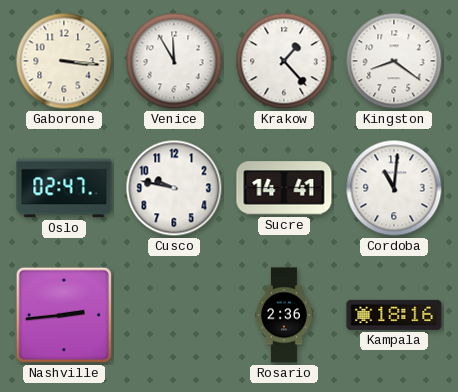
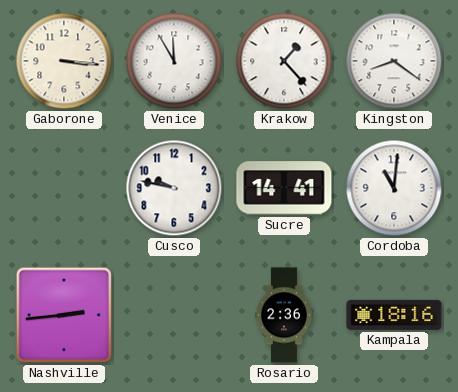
Oslo: 02:47 -> none (64, 188)
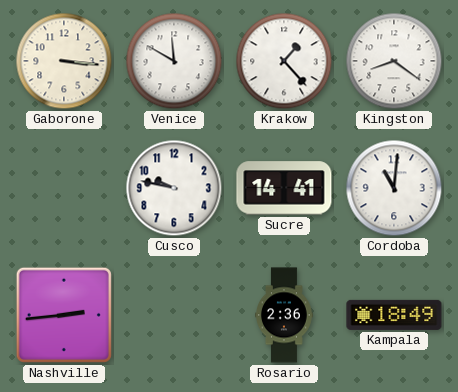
Venice: 11:55 -> 11:50 (174, 61)
Kampala: 18:16 -> 18:49 (394, 315)
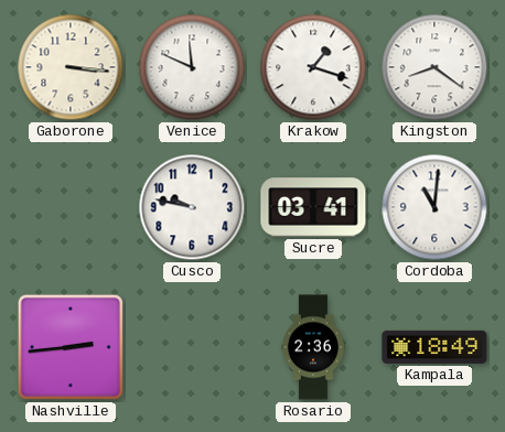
Venice: 11:50 -> 11:49 (192, 67)
Krakow: 1:23 -> 1:18 (313, 67)
Sucre: 14:41 -> 03:41 (313, 207)
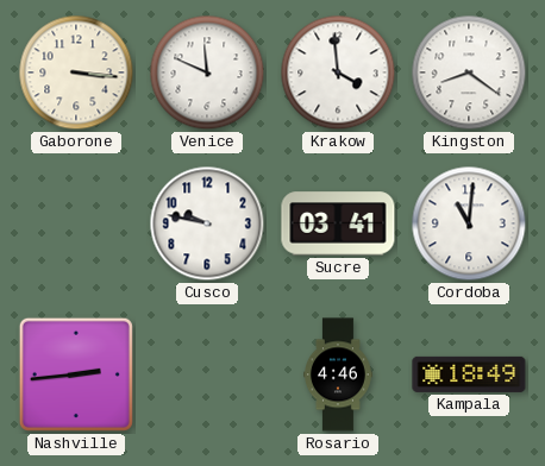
Krakow: 1:18 -> 3:59 (338, 73)
Rosario: 2:36 -> 4:46 (339, 374)
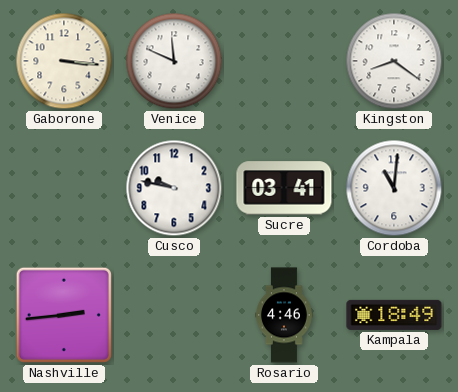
Krakow: 3:59 -> none (338, 73)
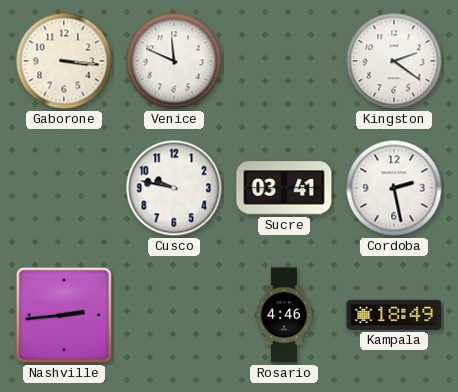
Kingston: 8:21 -> 2:21 (394, 61)
Cordoba: 11:01 -> 2:28 (394, 188)
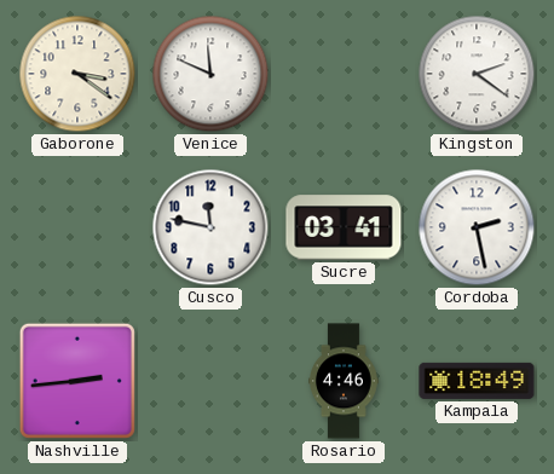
Gaborone: 3:16 -> 3:21 (77, 74)
Cusco: 9:47 -> 11:47 (210, 227)
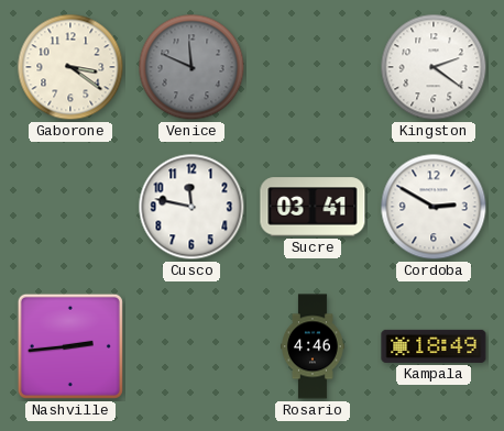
Venice dial: white -> grey (191, 67)
Cordoba: 2:28 -> 2:50 (434, 207)
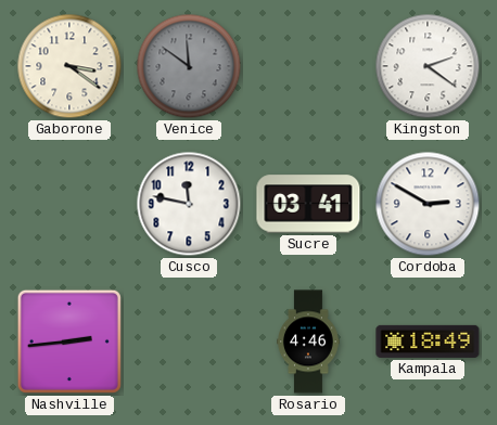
Venice: 11:49 -> 11:51 (189, 66)
